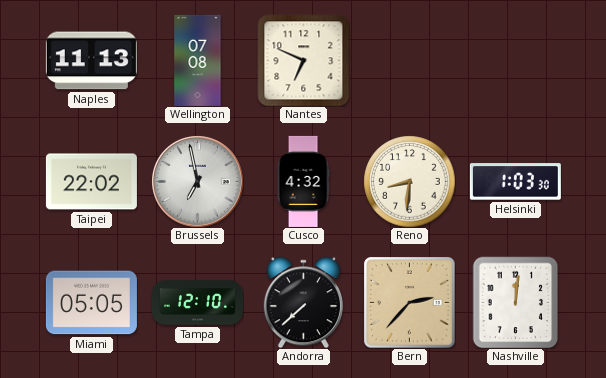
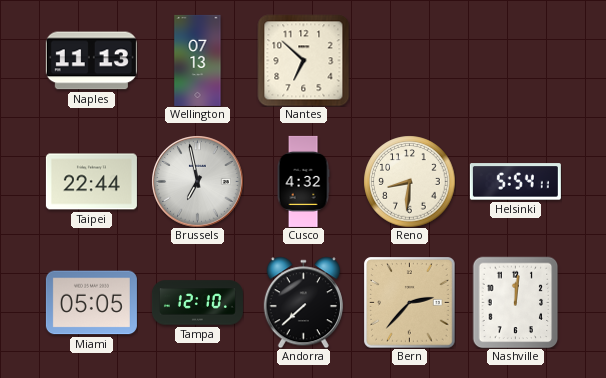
Wellington: 07:08 -> 07:13 (198, 60)
Nantes: 6:49 -> 6:52 (303, 60)
Taipei: 22:02 -> 22:44 (91, 182)
Helsinki: 1:03 -> 5:54 (515, 182)
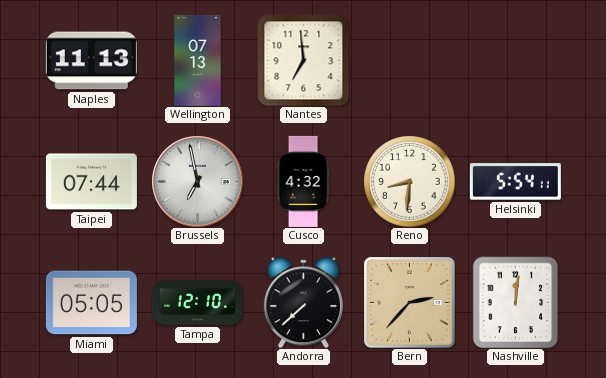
Nantes: 6:52 -> 6:59 (303, 60)
Taipei: 22:44 -> 07:44 (91, 182)
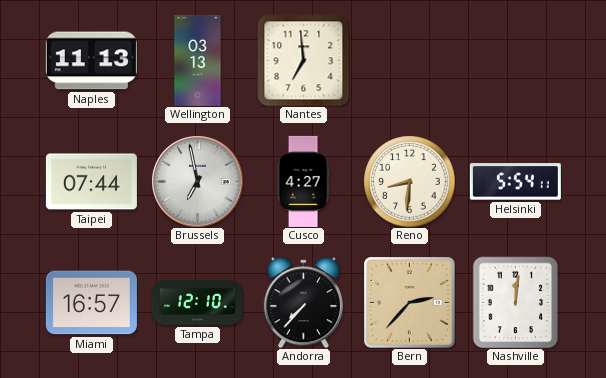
Wellington: 07:13 -> 03:13 (198, 60)
Cusco: 4:32 -> 4:27 (303, 181)
Miami: 05:05 -> 16:57 (91, 303)
Andorra: 7:38 -> 7:37 (303, 302)
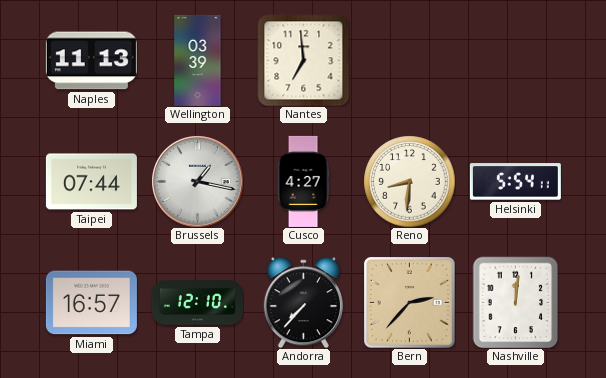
Wellington: 03:13 -> 03:39 (198, 60)
Brussels: 6:58 -> 1:17 (197, 181)
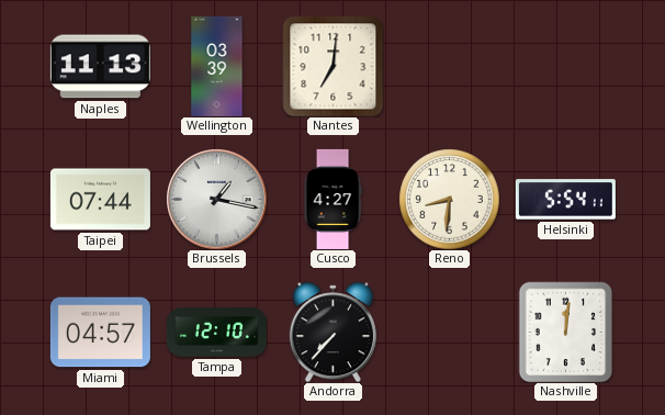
Nantes: 6:59 -> 7:01 (332, 66)
Miami: 16:57 -> 04:57 (100, 333)
Bern: 2:37 -> none (409, 302)
